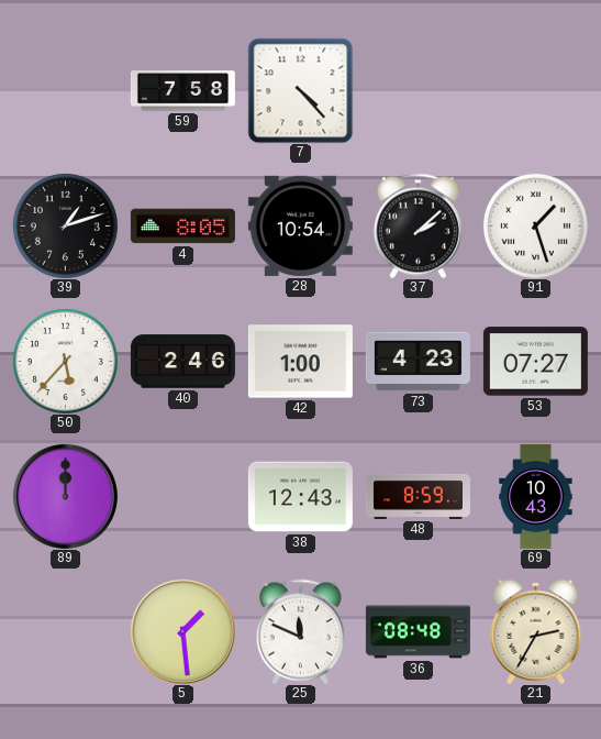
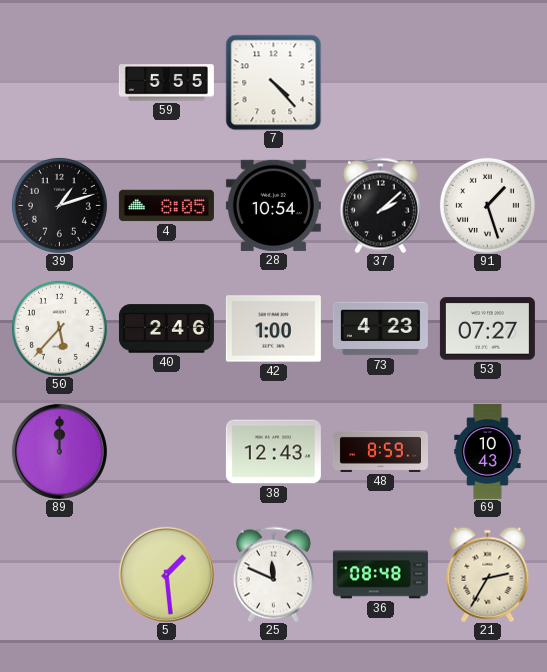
59: 7:58 -> 5:55 (166, 83)
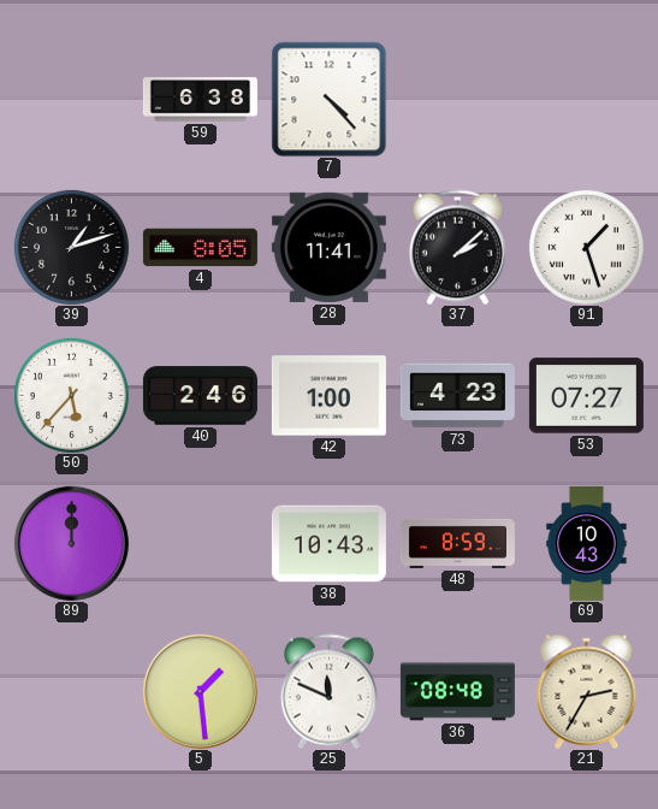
59: 5:55 -> 6:38 (200, 100)
28: 10:54 -> 11:41 (328, 247)
38: 12:43 -> 10:43 (328, 544)
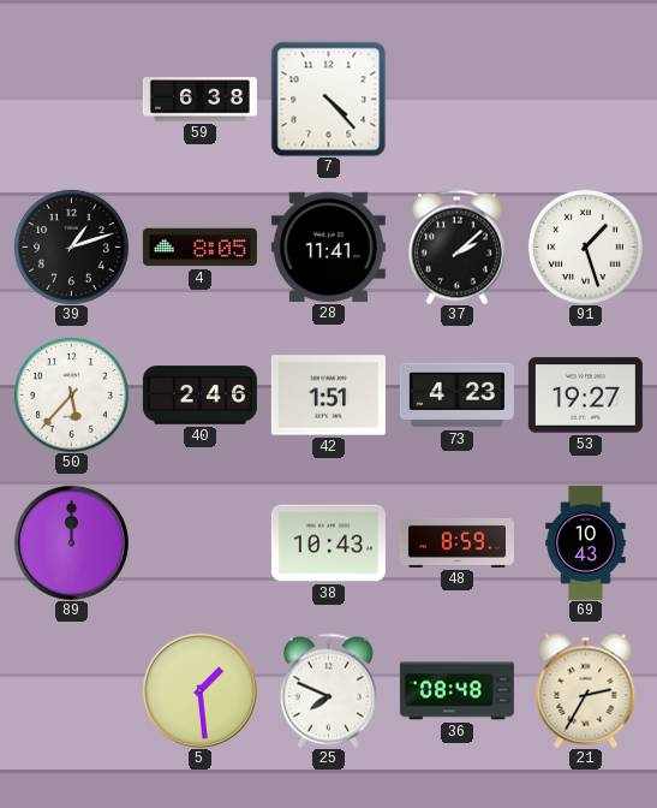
42: 1:00 -> 1:51 (328, 396)
53: 07:27 -> 19:27 (585, 396)
25: 11:49 -> 7:49 (328, 690)
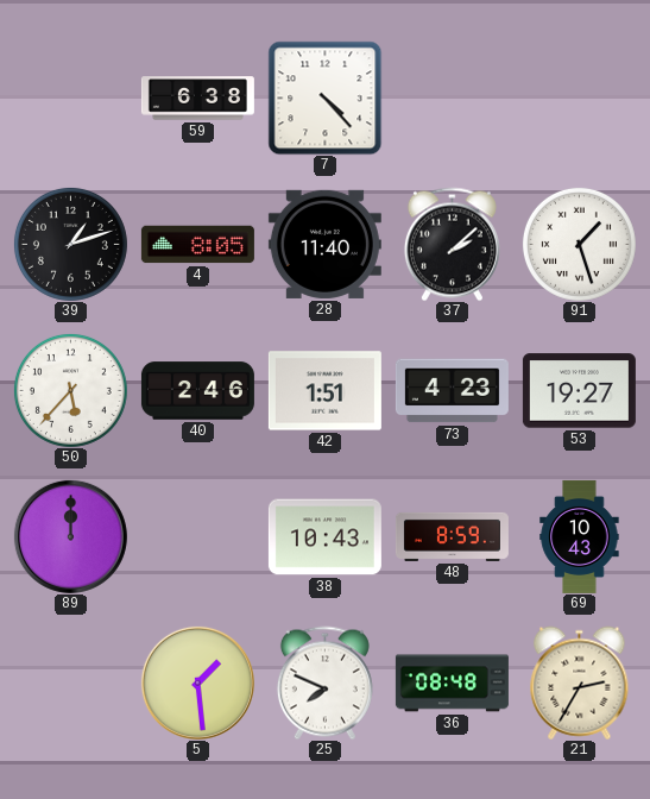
28: 11:41 -> 11:40 (324, 244)
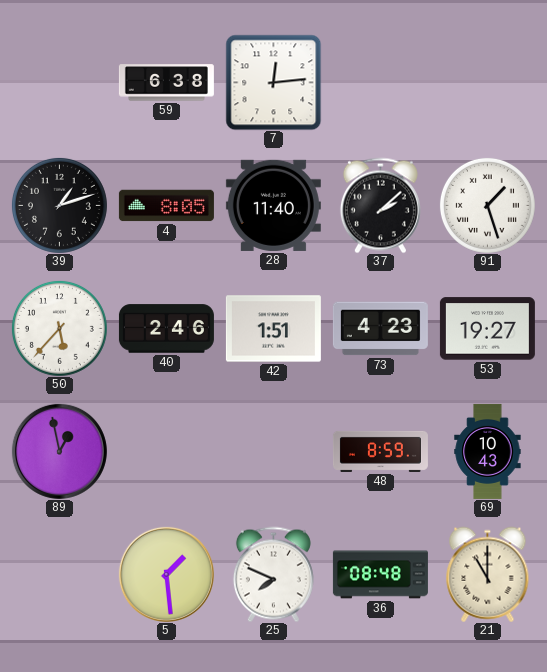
7: 4:23 -> 12:14 (273, 82)
89: 12:00 -> 12:58 (59, 451)
38: 10:43 -> none (324, 537)
21: 2:35 -> 11:00 (488, 574)
